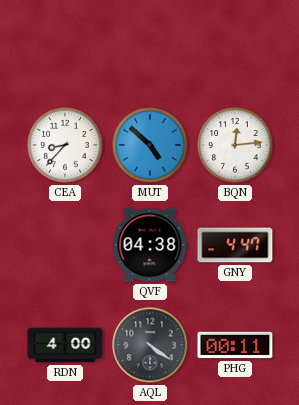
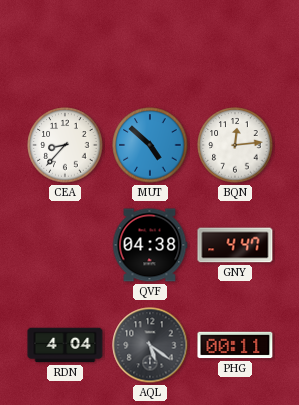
RDN: 4:00 -> 4:04 (65, 345)
AQL: 4:21 -> 5:21 (150, 345)
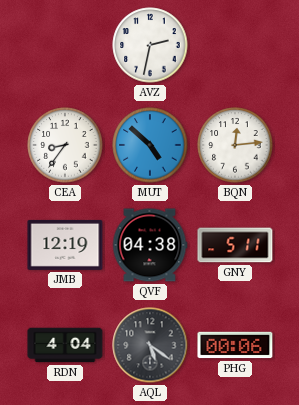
AVZ: none -> 2:32 (150, 45)
CEA: 8:37 -> 8:36 (65, 145)
JMB: none -> 12:19 (65, 245)
GNY: 4:47 -> 5:11 (235, 245)
PHG: 00:11 -> 00:06 (235, 345)
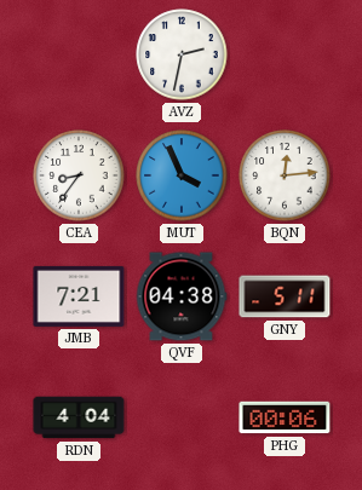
MUT: 4:52 -> 3:56 (182, 175)
JMB: 12:19 -> 7:21 (79, 296)
AQL: 5:21 -> none (150, 345)
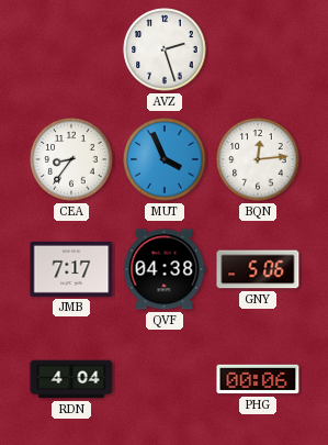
AVZ: 2:32 -> 2:27 (165, 49)
JMB: 7:21 -> 7:17 (71, 269)
GNY: 5:11 -> 5:06 (258, 269)
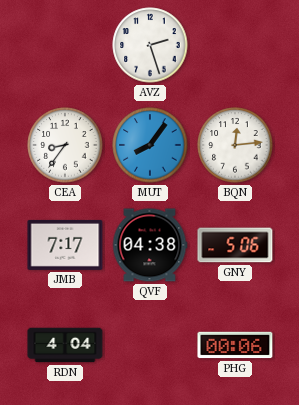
MUT: 3:56 -> 8:06 (150, 145)
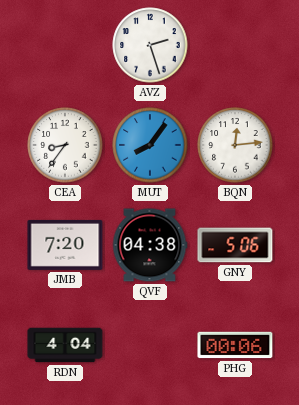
JMB: 7:17 -> 7:20 (65, 245)
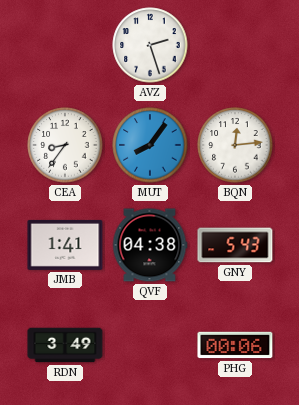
JMB: 7:20 -> 1:41 (65, 245)
GNY: 5:06 -> 5:43 (235, 245)
RDN: 4:04 -> 3:49 (65, 345)
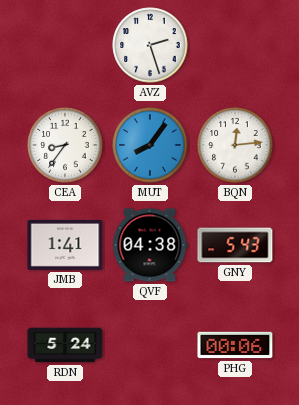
RDN: 3:49 -> 5:24 (65, 345)
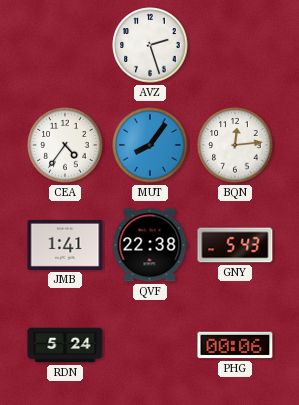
CEA: 8:36 -> 4:36 (65, 145)
QVF: 04:38 -> 22:38 (150, 245)
